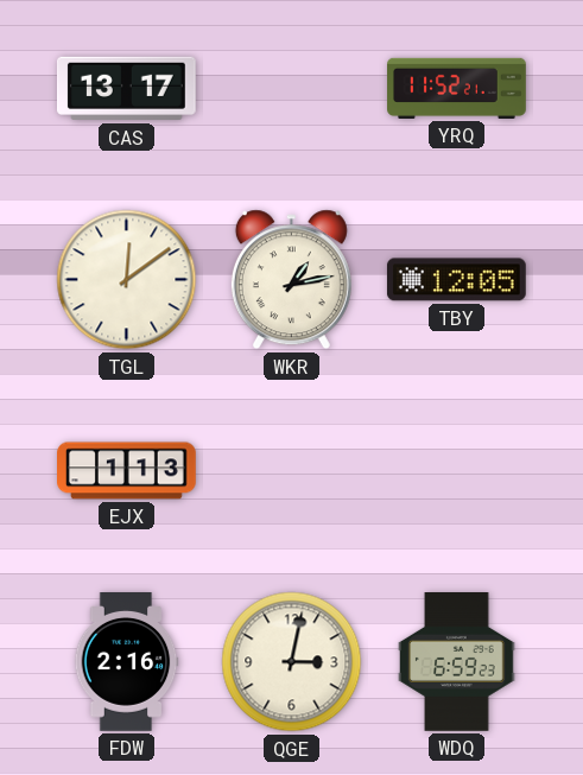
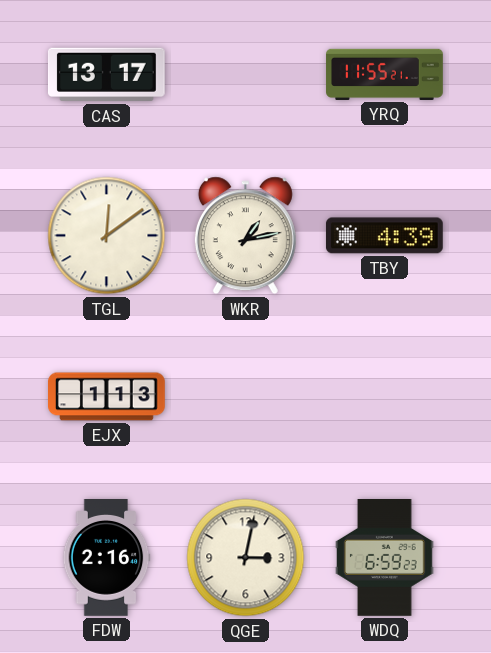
YRQ: 11:52 -> 11:55 (385, 74)
TBY: 12:05 -> 4:39 (384, 236)
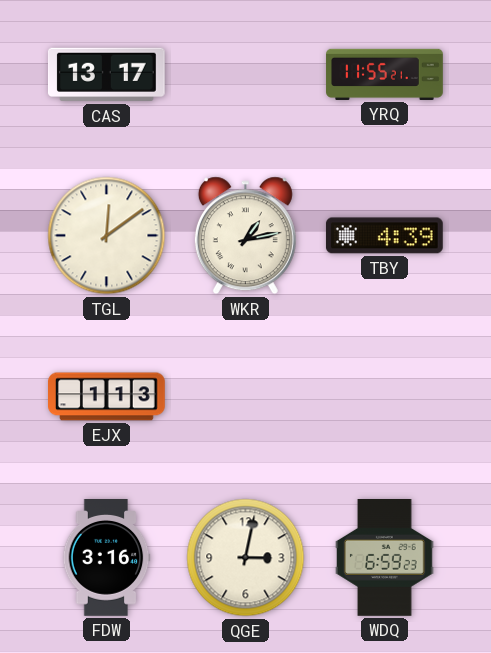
FDW: 2:16 -> 3:16 (106, 558)
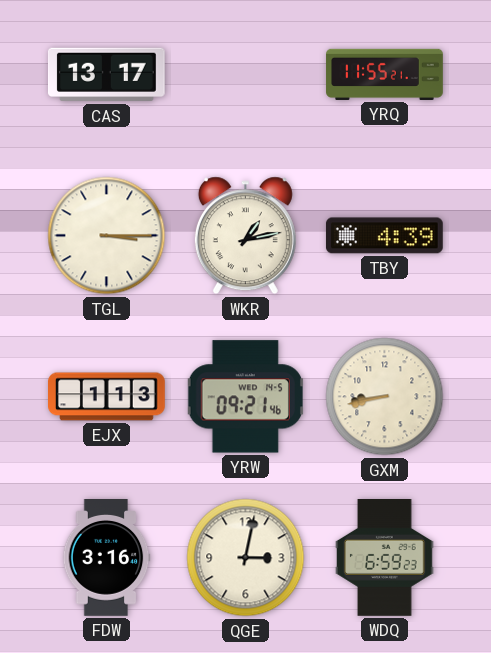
TGL: 12:09 -> 3:15 (107, 236)
YRW: none -> 09:21 (245, 397)
GXM: none -> 8:43 (385, 397)
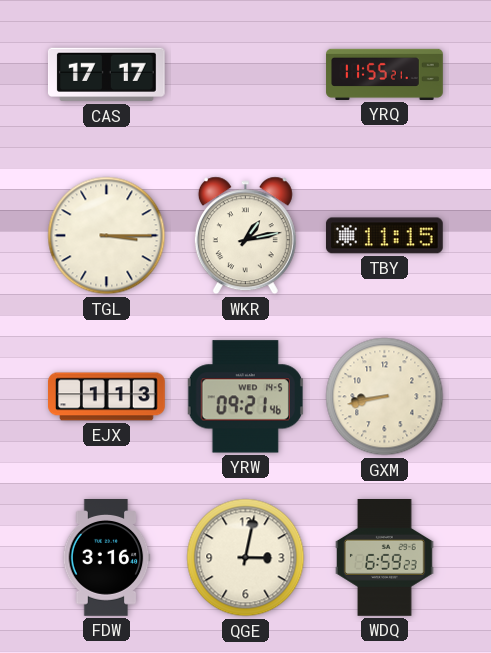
CAS: 13:17 -> 17:17 (106, 75)
TBY: 4:39 -> 11:15 (384, 236)
